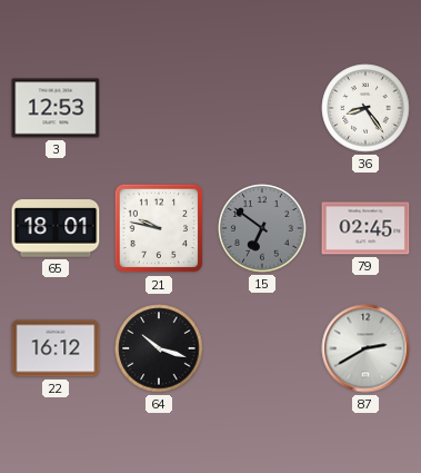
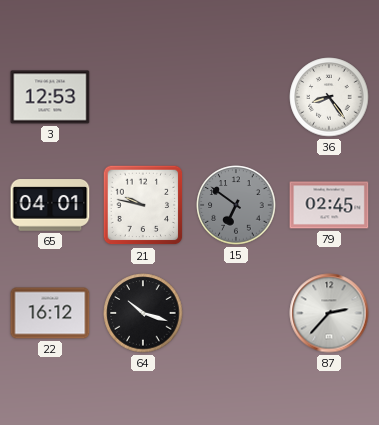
65: 18:01 -> 04:01 (50, 205)
87: 2:40 -> 2:37 (329, 313)
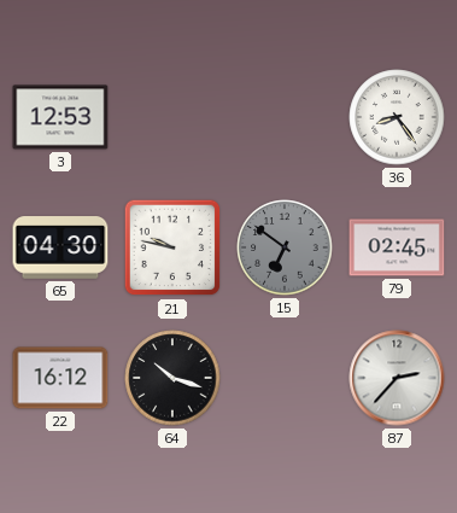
65: 04:01 -> 04:30 (60, 247)
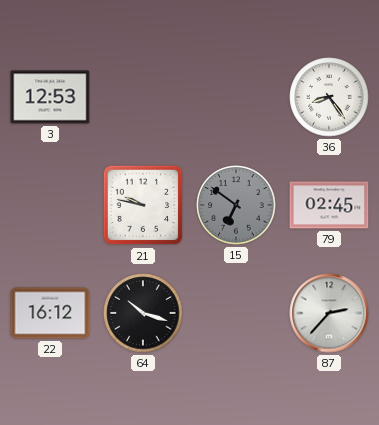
65: 04:30 -> none (60, 247)
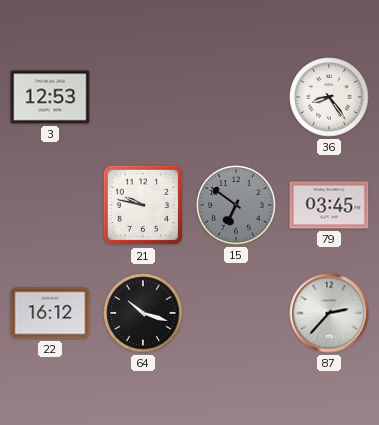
79: 02:45 -> 03:45 (329, 205)
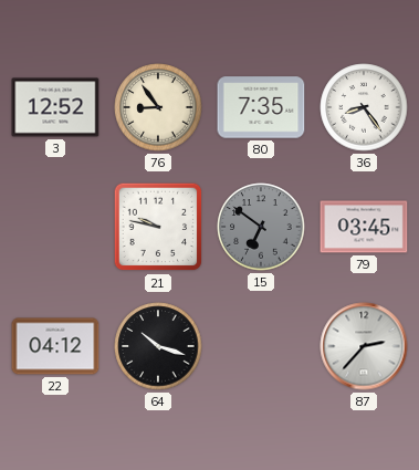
3: 12:53 -> 12:52 (55, 107)
76: none -> 8:54 (158, 107)
80: none -> 7:35 (261, 107)
22: 16:12 -> 04:12 (55, 346)
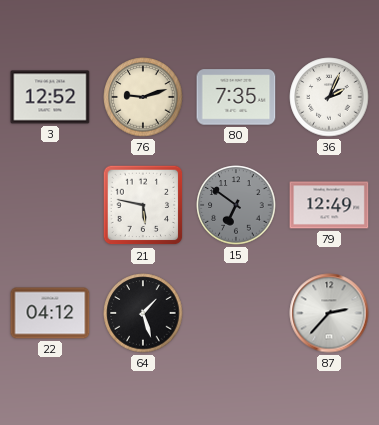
76: 8:54 -> 9:12 (143, 97)
36: 8:24 -> 2:04 (329, 97)
21: 9:47 -> 5:47 (143, 205)
79: 03:45 -> 12:49 (329, 205)
64: 10:18 -> 1:27 (143, 313)
